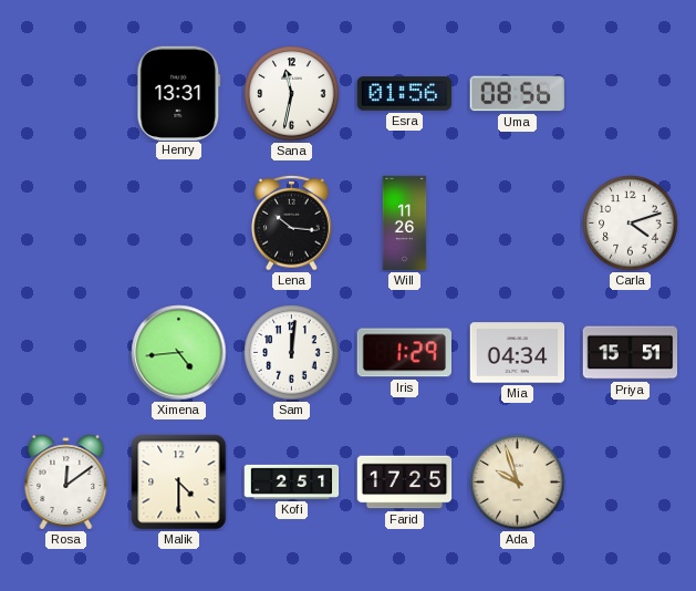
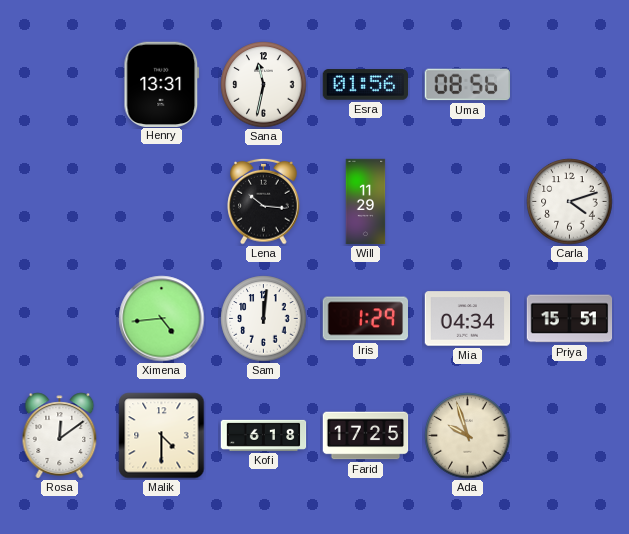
Will: 11:26 -> 11:29 (366, 202)
Kofi: 2:51 -> 6:18 (264, 435)
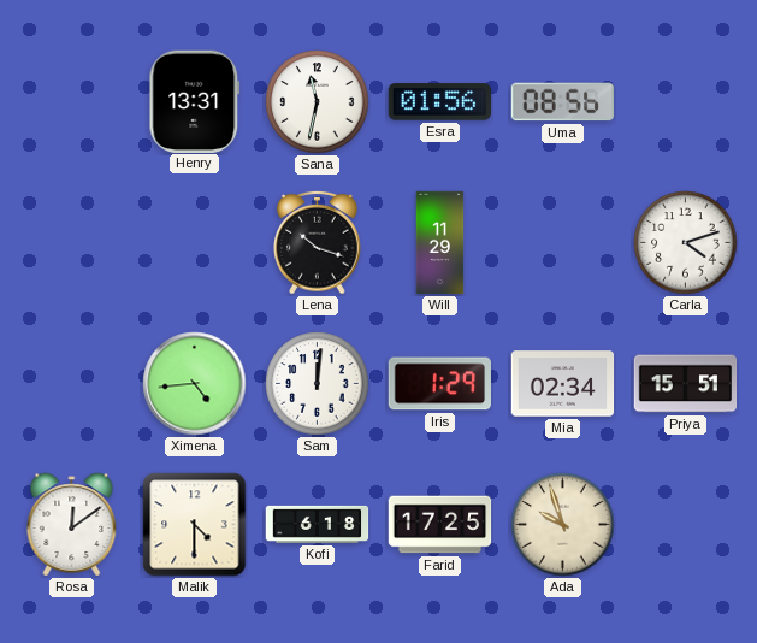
Lena: 10:16 -> 10:18 (318, 242)
Mia: 04:34 -> 02:34 (563, 384)
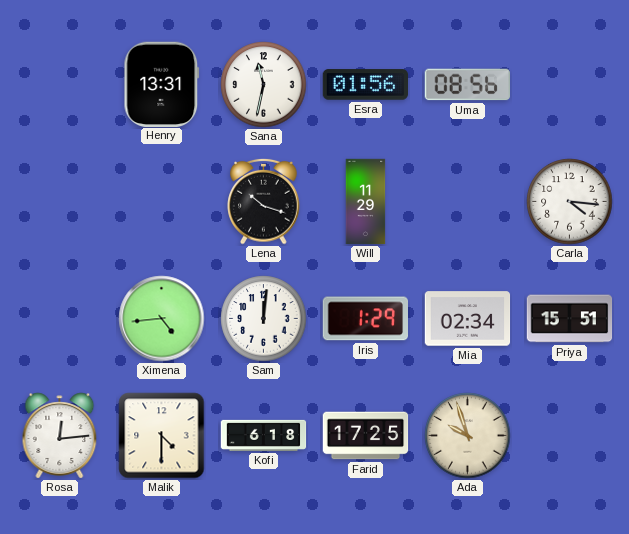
Carla: 4:12 -> 4:16 (570, 202)
Rosa: 12:09 -> 12:14 (60, 436)
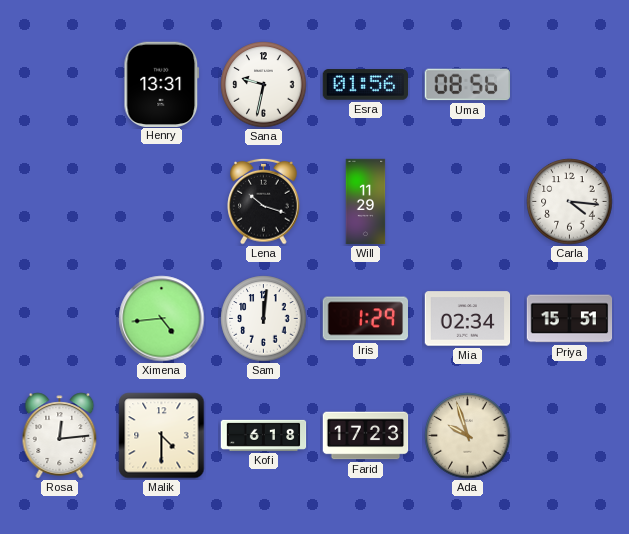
Sana: 11:32 -> 9:32 (264, 85)
Farid: 17:25 -> 17:23 (366, 436)
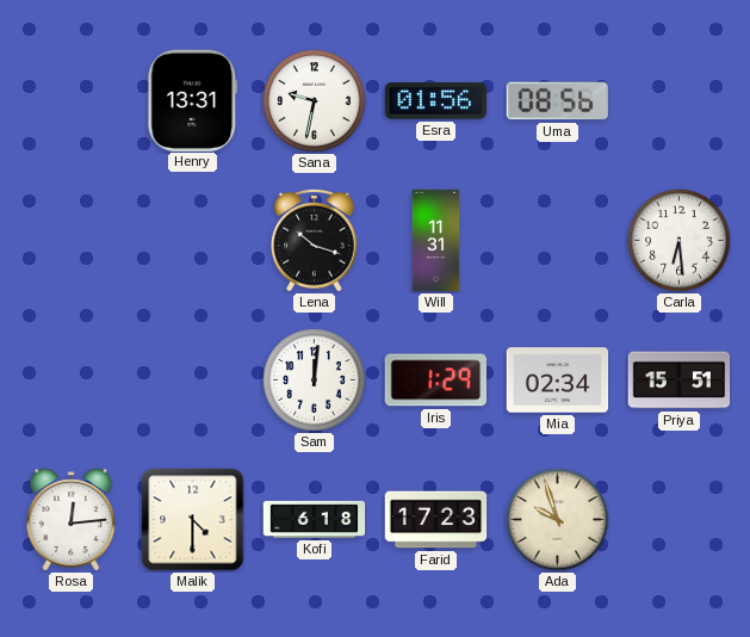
Will: 11:29 -> 11:31 (436, 241)
Carla: 4:16 -> 6:29 (680, 241)
Ximena: 4:44 -> none (162, 319)
